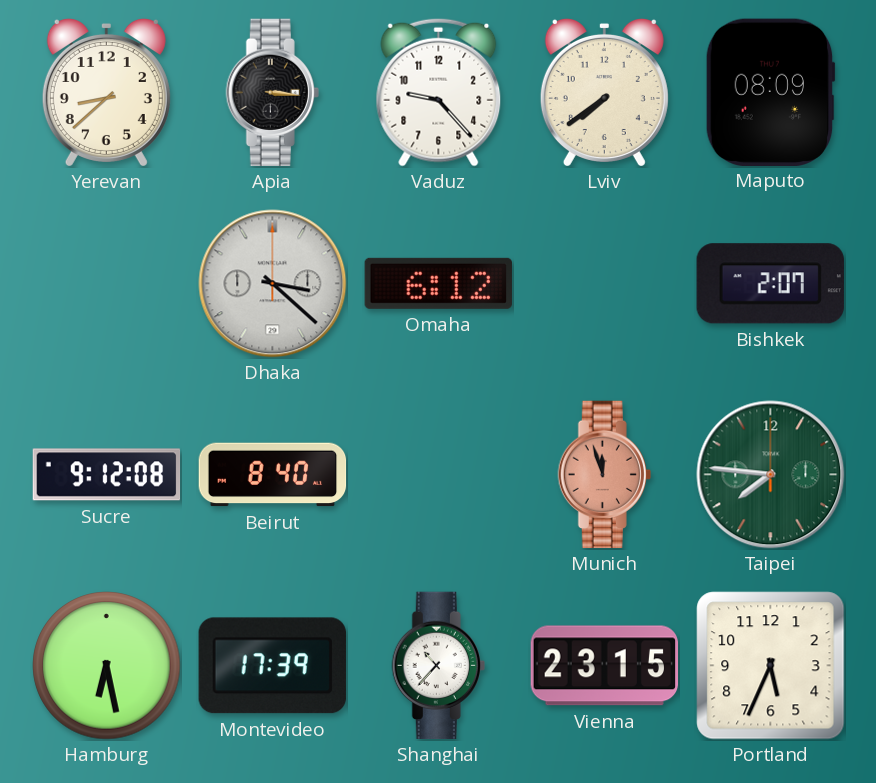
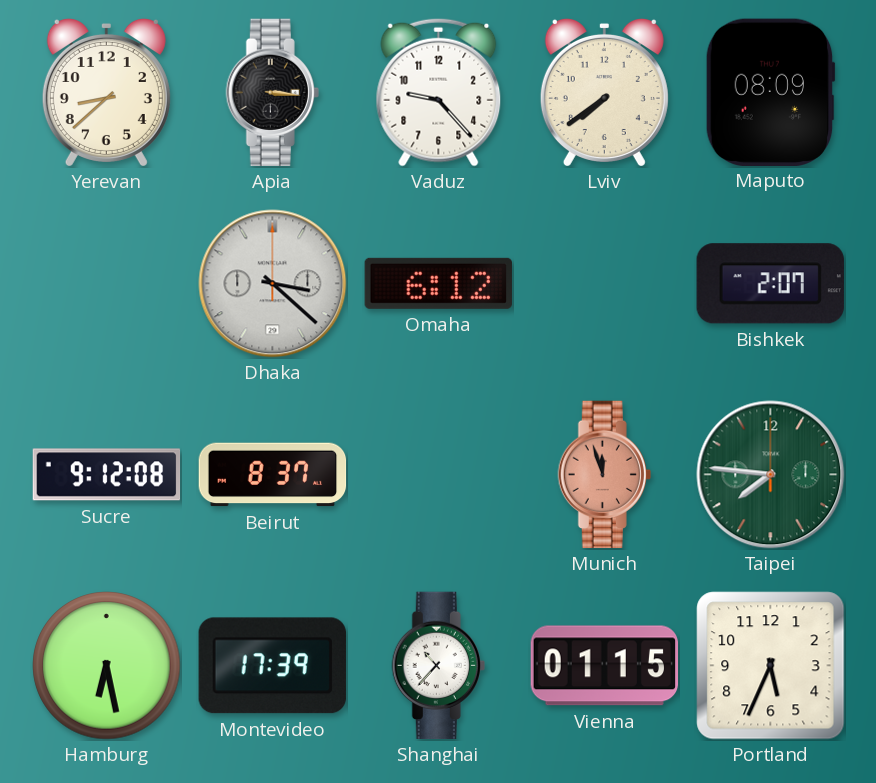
Beirut: 8:40 -> 8:37 (273, 475)
Vienna: 23:15 -> 01:15 (605, 666)
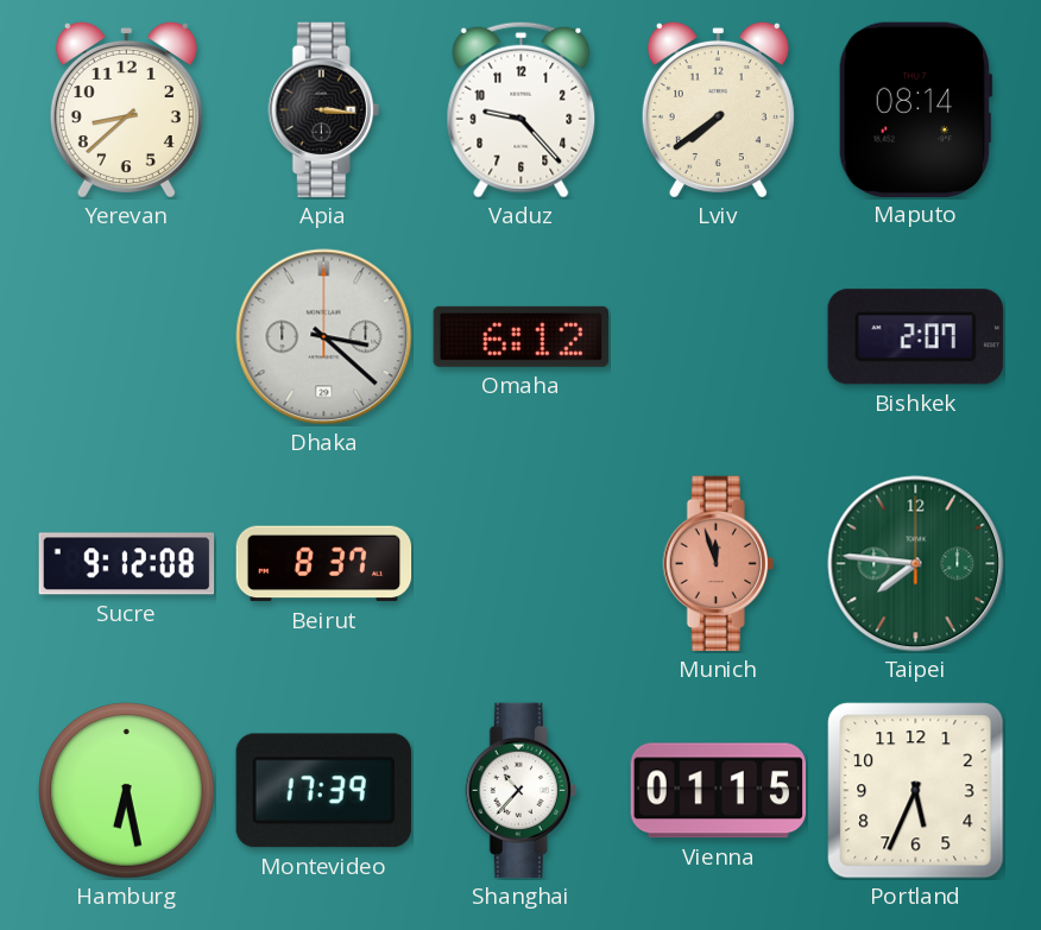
Maputo: 08:09 -> 08:14 (915, 109)
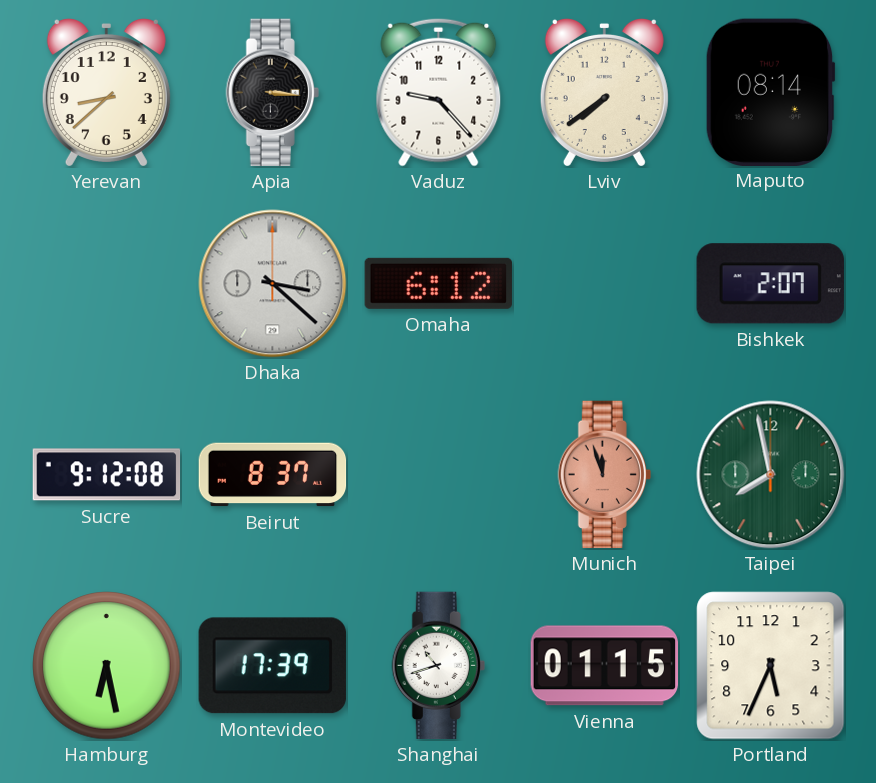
Taipei: 7:46 -> 7:58 (771, 475)
Shanghai: 10:37 -> 10:42 (438, 666)
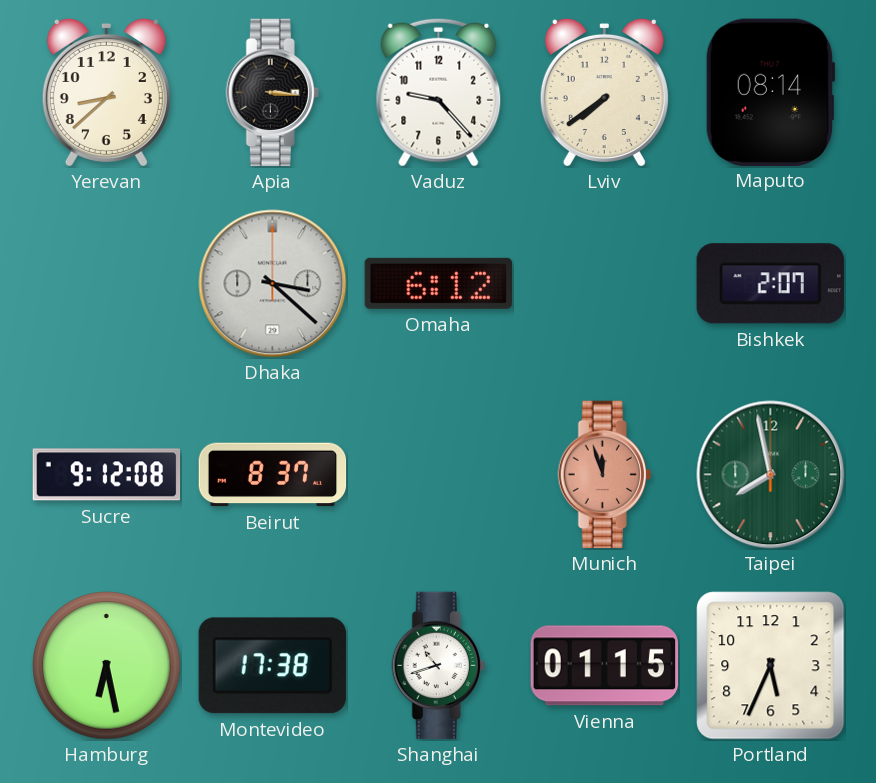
Montevideo: 17:39 -> 17:38 (272, 666)
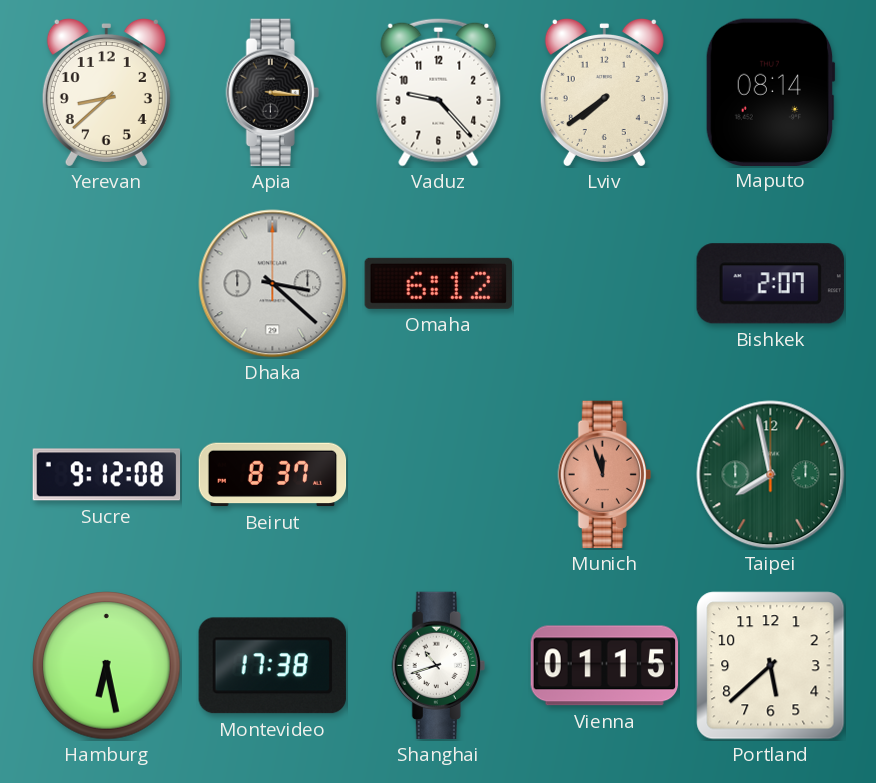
Portland: 5:34 -> 5:38 (771, 666)
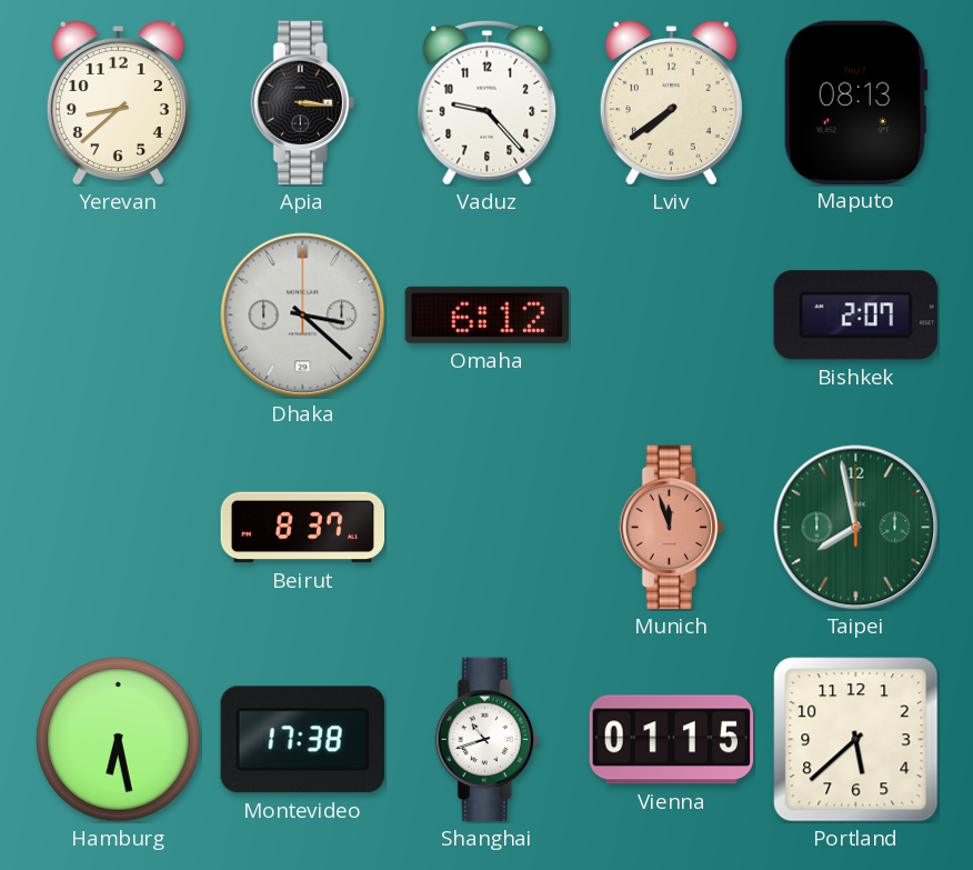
Maputo: 08:14 -> 08:13 (855, 102)
Sucre: 9:12 -> none (107, 475)
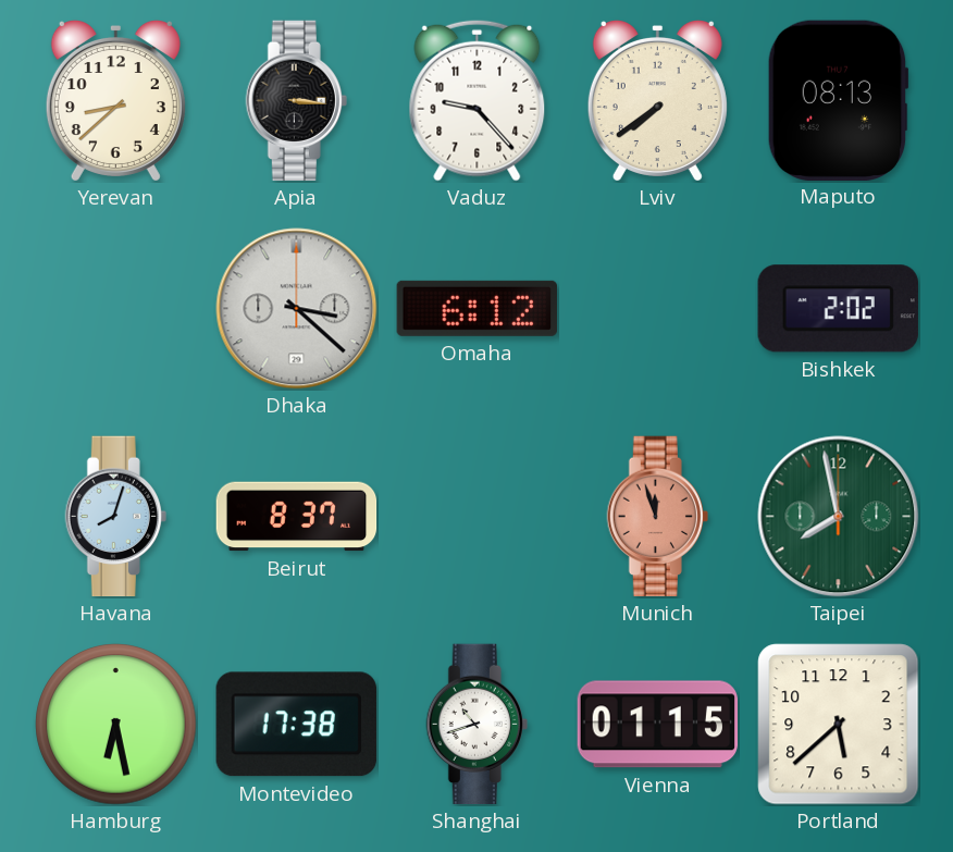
Bishkek: 2:07 -> 2:02 (838, 309)
Havana: none -> 8:03 (115, 517)
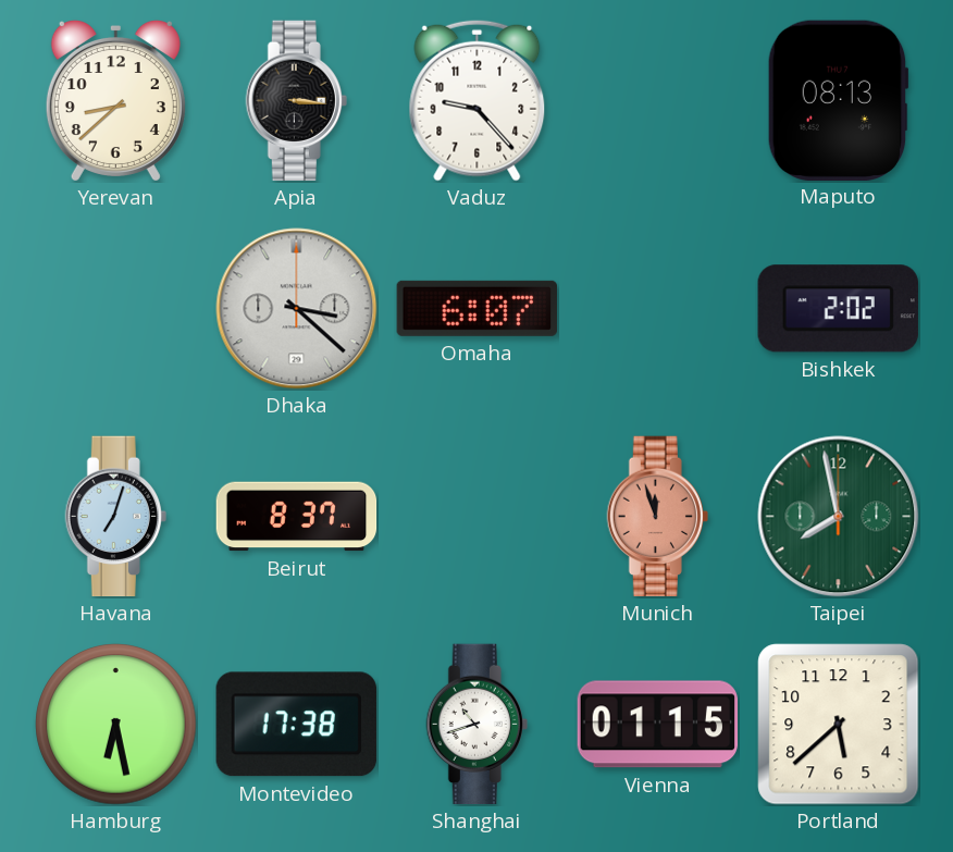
Lviv: 7:39 -> none (657, 100)
Omaha: 6:12 -> 6:07 (477, 308)
Havana: 8:03 -> 7:03 (115, 517)
